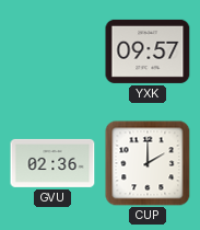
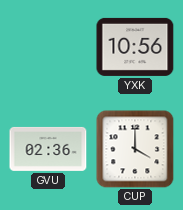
YXK: 09:57 -> 10:56 (135, 47)
CUP: 2:00 -> 4:00 (135, 149)
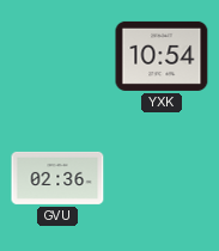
YXK: 10:56 -> 10:54 (162, 56)
CUP: 4:00 -> none (135, 149)
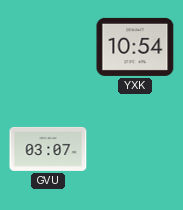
GVU: 02:36 -> 03:07 (48, 149)
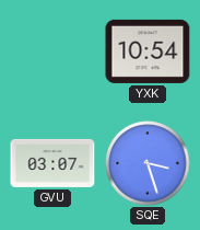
SQE: none -> 3:27 (148, 163)
